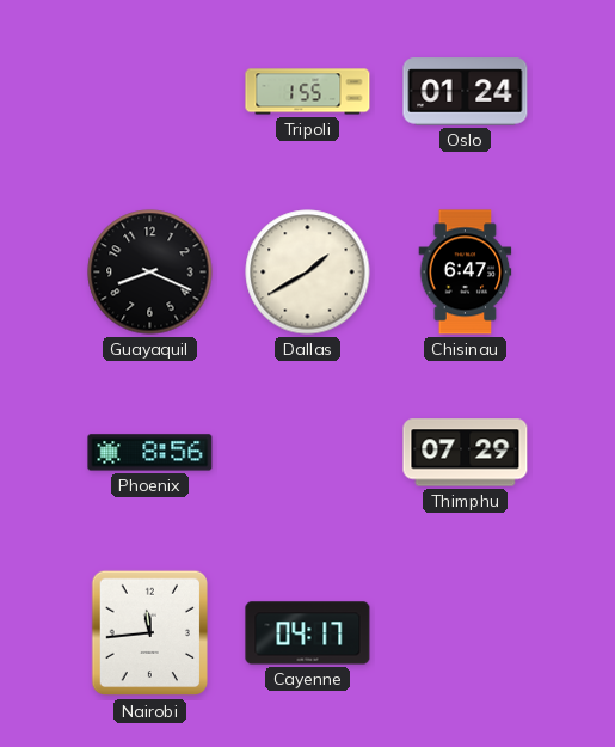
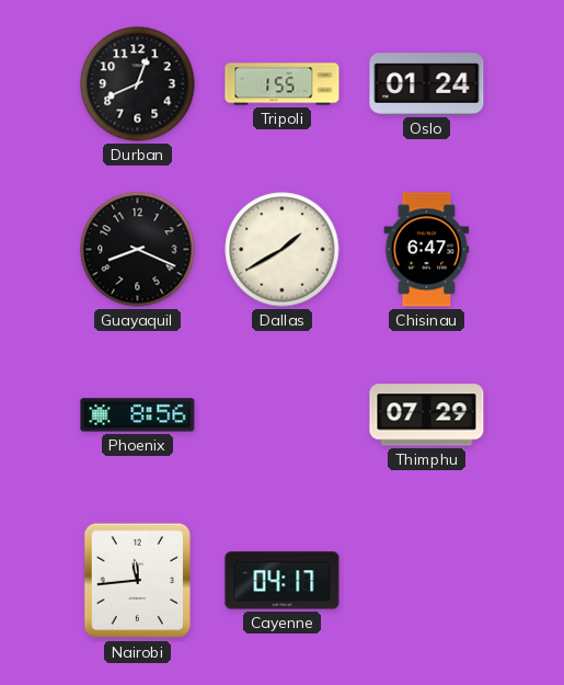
Durban: none -> 12:41 (138, 84)
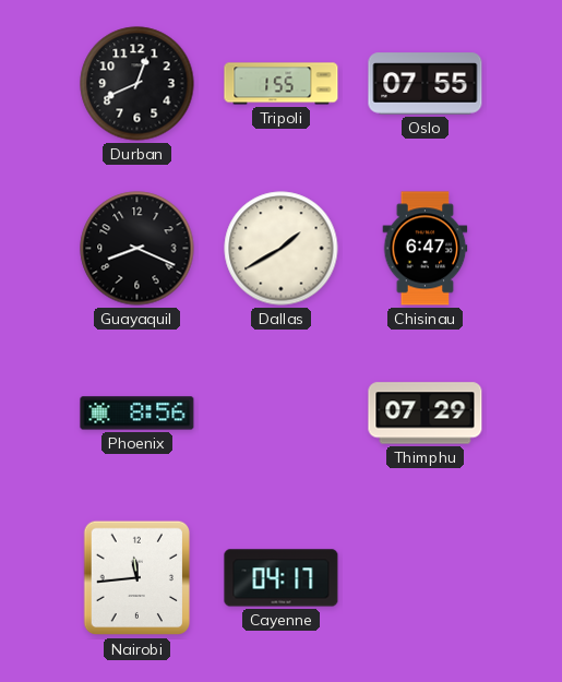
Oslo: 01:24 -> 07:55 (426, 84)
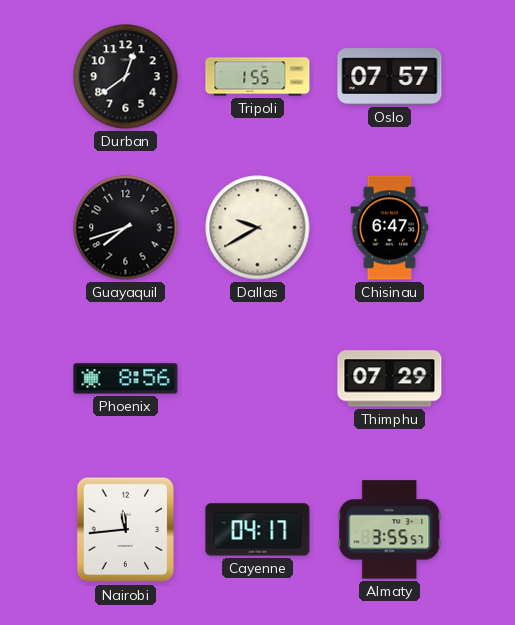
Durban: 12:41 -> 12:39 (126, 77)
Oslo: 07:55 -> 07:57 (390, 77)
Guayaquil: 8:19 -> 7:42 (126, 228)
Dallas: 1:40 -> 9:40 (258, 228)
Almaty: none -> 3:55 (390, 530)
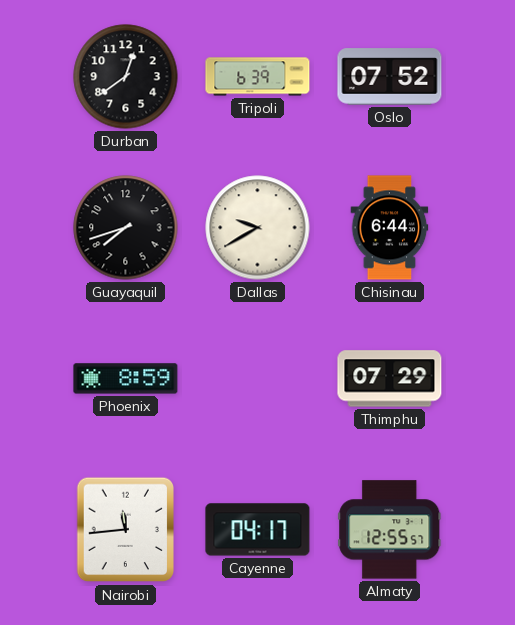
Tripoli: 1:55 -> 6:39 (258, 77)
Oslo: 07:57 -> 07:52 (390, 77)
Chisinau: 6:47 -> 6:44 (390, 228)
Phoenix: 8:56 -> 8:59 (126, 379)
Almaty: 3:55 -> 12:55 (390, 530)
